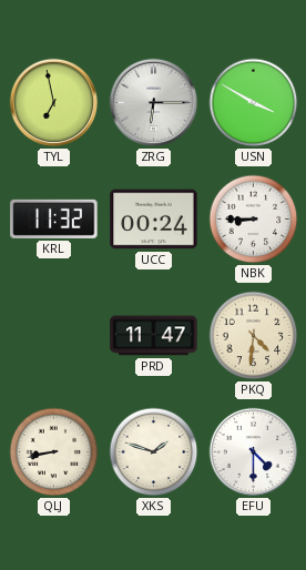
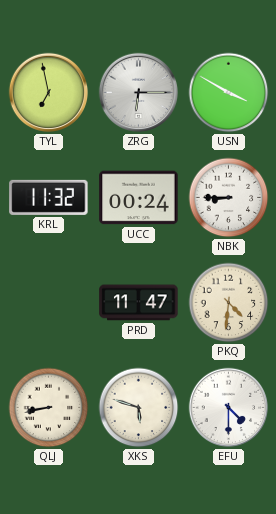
XKS: 1:48 -> 5:48 (139, 408)
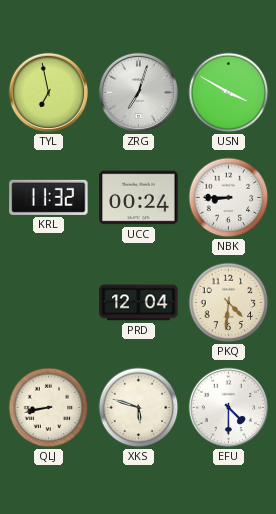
ZRG: 6:15 -> 7:03 (139, 93)
PRD: 11:47 -> 12:04 (139, 303)
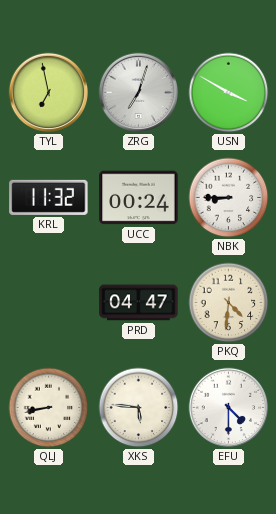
PRD: 12:04 -> 04:47 (139, 303)
XKS: 5:48 -> 5:46 (139, 408)
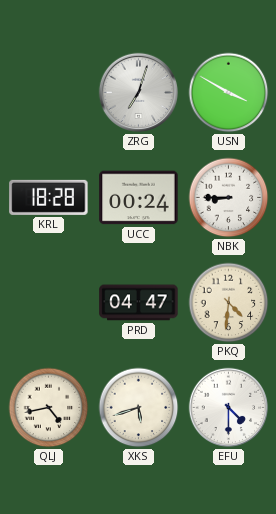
TYL: 6:58 -> none (49, 93)
KRL: 11:32 -> 18:28 (49, 197)
QLJ: 8:43 -> 4:43 (49, 408)
XKS: 5:46 -> 5:42 (139, 408)
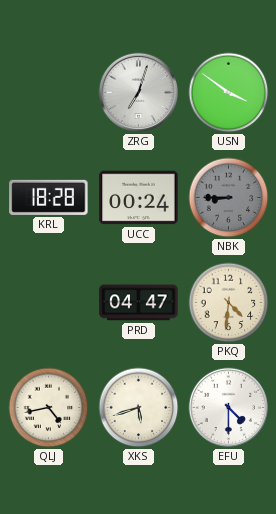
USN: 3:50 -> 3:51 (229, 93)
NBK dial: white -> grey (229, 198)
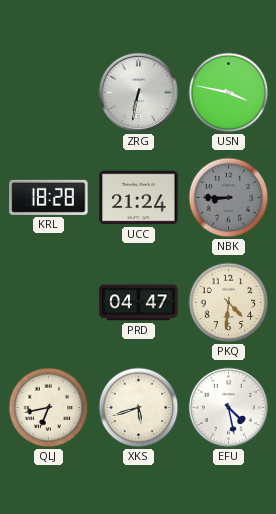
ZRG: 7:03 -> 6:32 (139, 93)
USN: 3:51 -> 3:47 (229, 93)
UCC: 00:24 -> 21:24 (139, 198)
QLJ: 4:43 -> 6:43 (49, 408)
EFU: 4:30 -> 4:28 (229, 408)
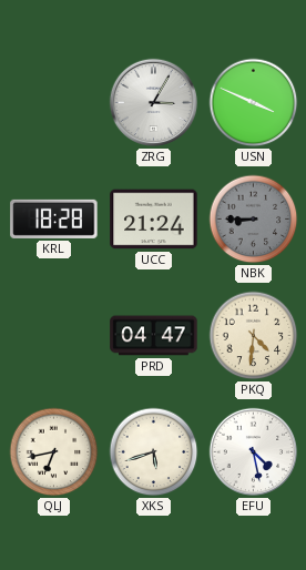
ZRG: 6:32 -> 3:05 (154, 103)
USN: 3:47 -> 3:49 (254, 103)
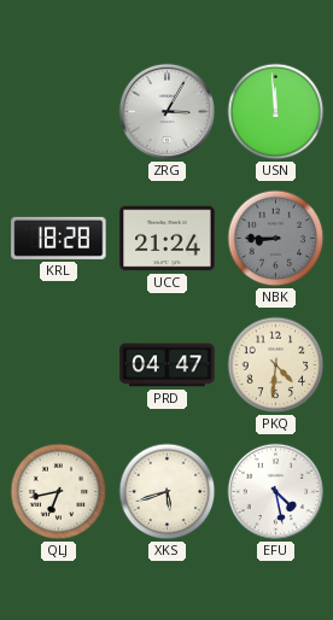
USN: 3:49 -> 11:59 (276, 112)
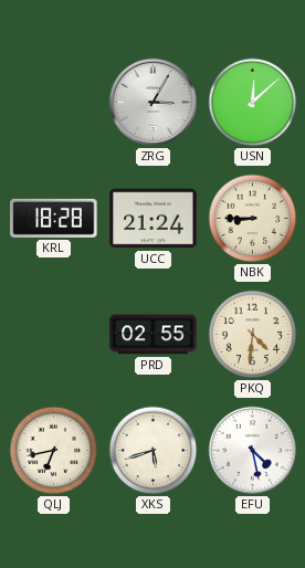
USN: 11:59 -> 12:08 (253, 103)
NBK dial: grey -> cream (253, 219)
PRD: 04:47 -> 02:55 (154, 335)
